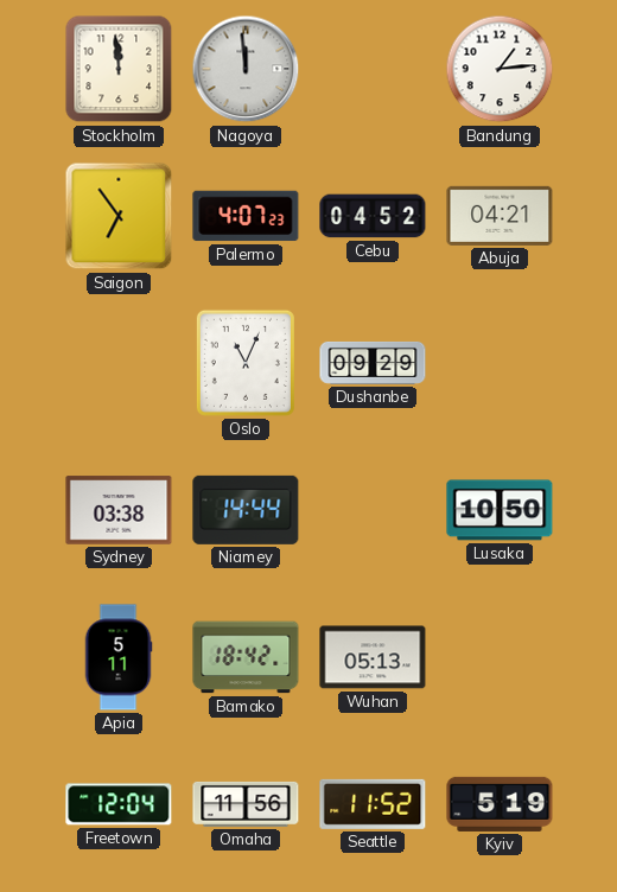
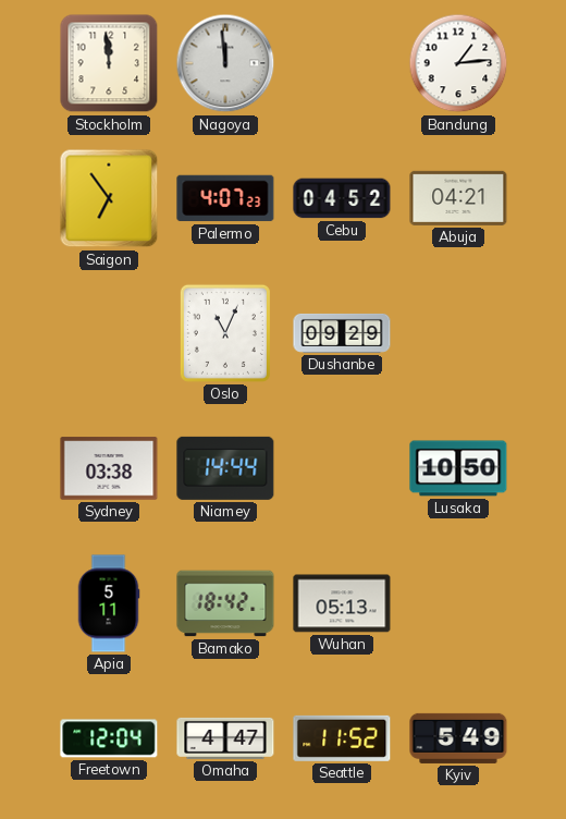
Omaha: 11:56 -> 4:47 (225, 738)
Kyiv: 5:19 -> 5:49 (458, 738)
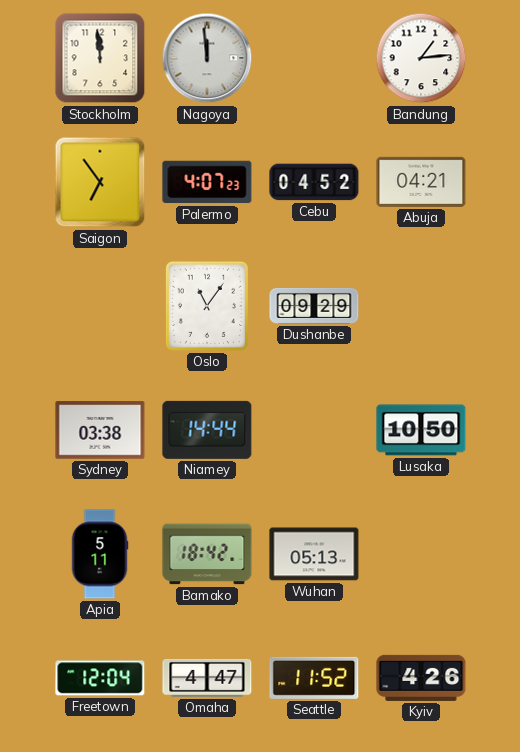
Oslo: 11:04 -> 11:06 (207, 306)
Kyiv: 5:49 -> 4:26 (421, 678)
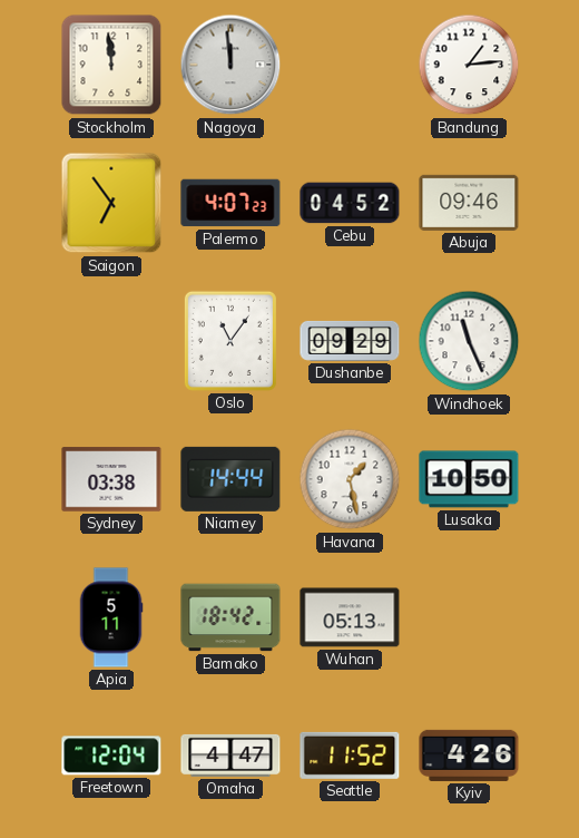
Abuja: 04:21 -> 09:46 (469, 203)
Windhoek: none -> 11:26 (469, 341)
Havana: none -> 1:28 (350, 479)
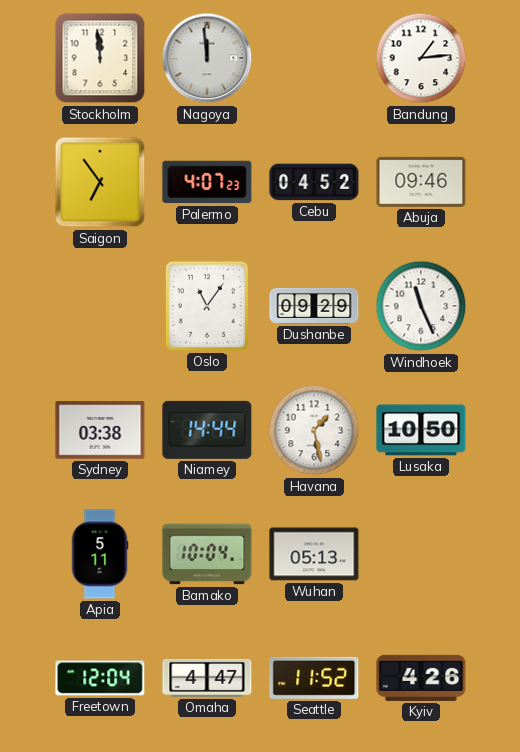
Bamako: 18:42 -> 10:04 (207, 554)
